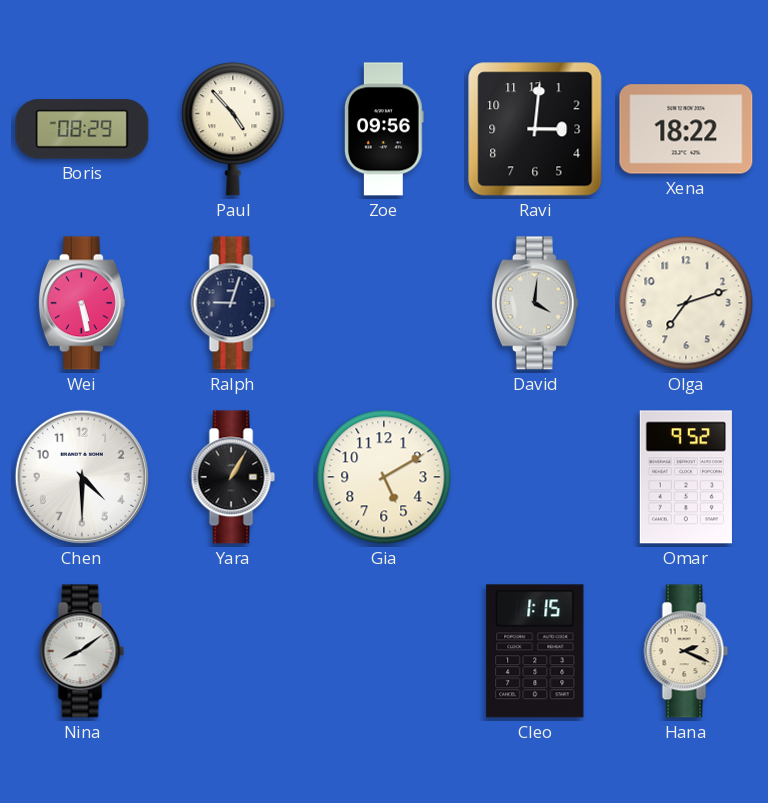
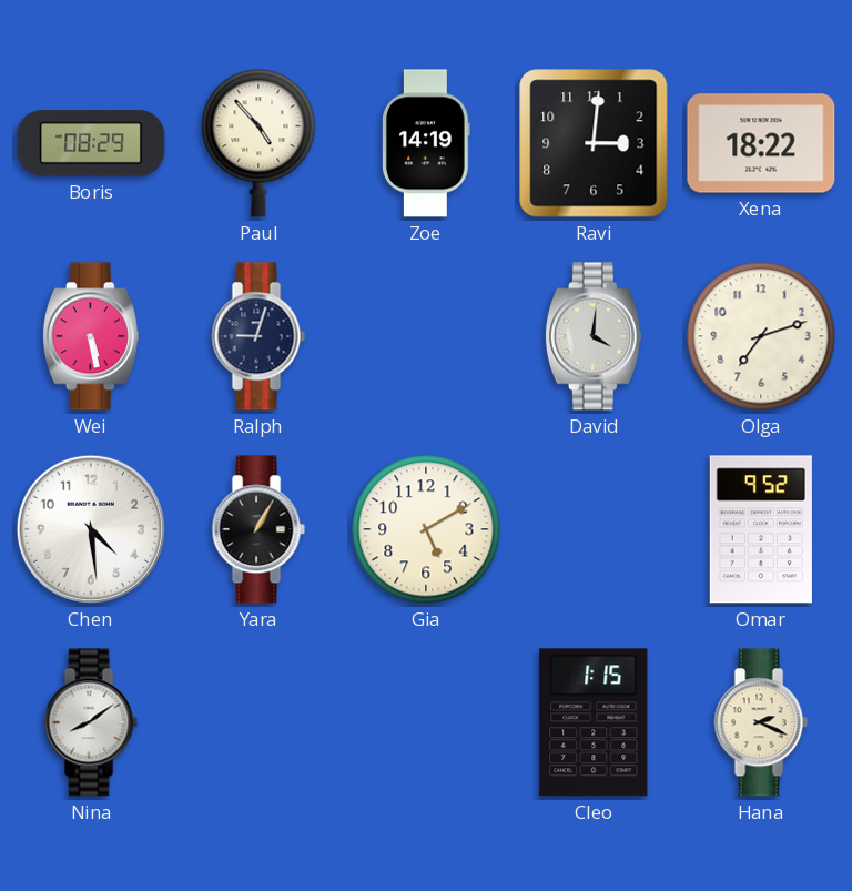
Zoe: 09:56 -> 14:19 (427, 143)
Chen: 4:30 -> 4:29 (91, 529)
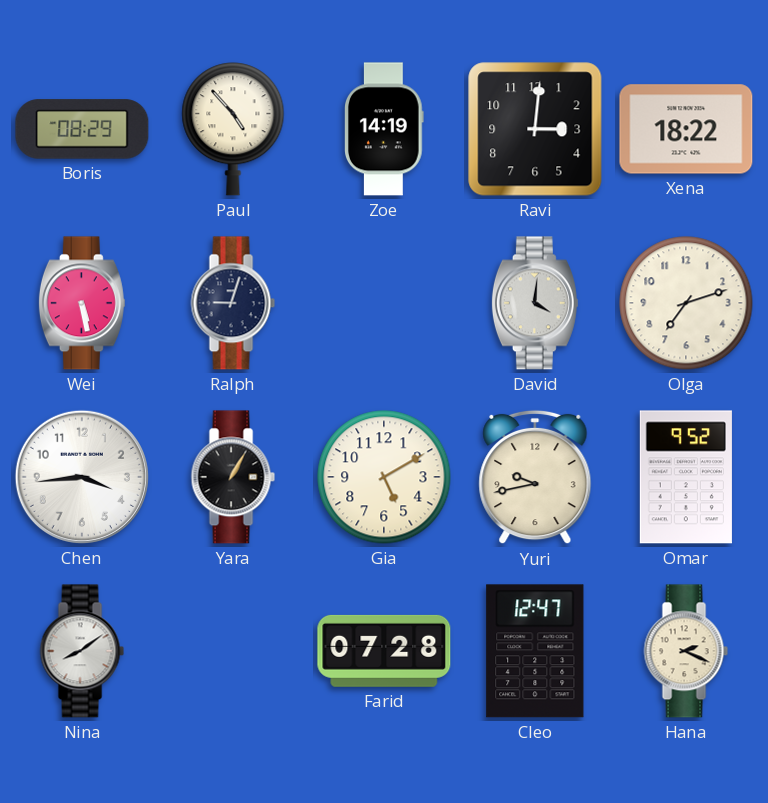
Chen: 4:29 -> 3:44 (82, 477)
Yuri: none -> 9:43 (535, 477)
Farid: none -> 07:28 (384, 651)
Cleo: 1:15 -> 12:47 (535, 651)
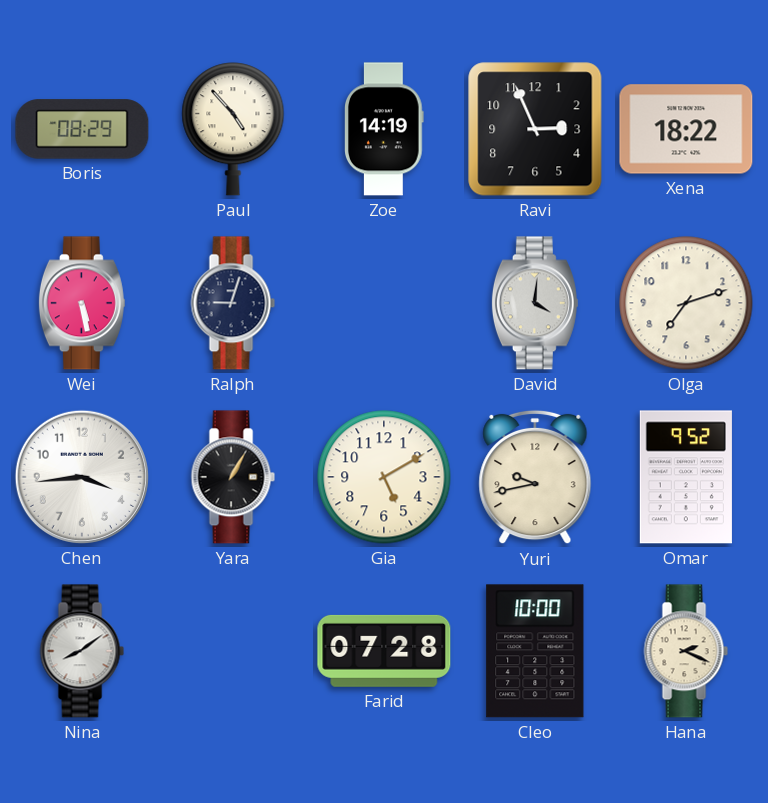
Ravi: 3:01 -> 2:56 (535, 129)
Cleo: 12:47 -> 10:00 (535, 651)
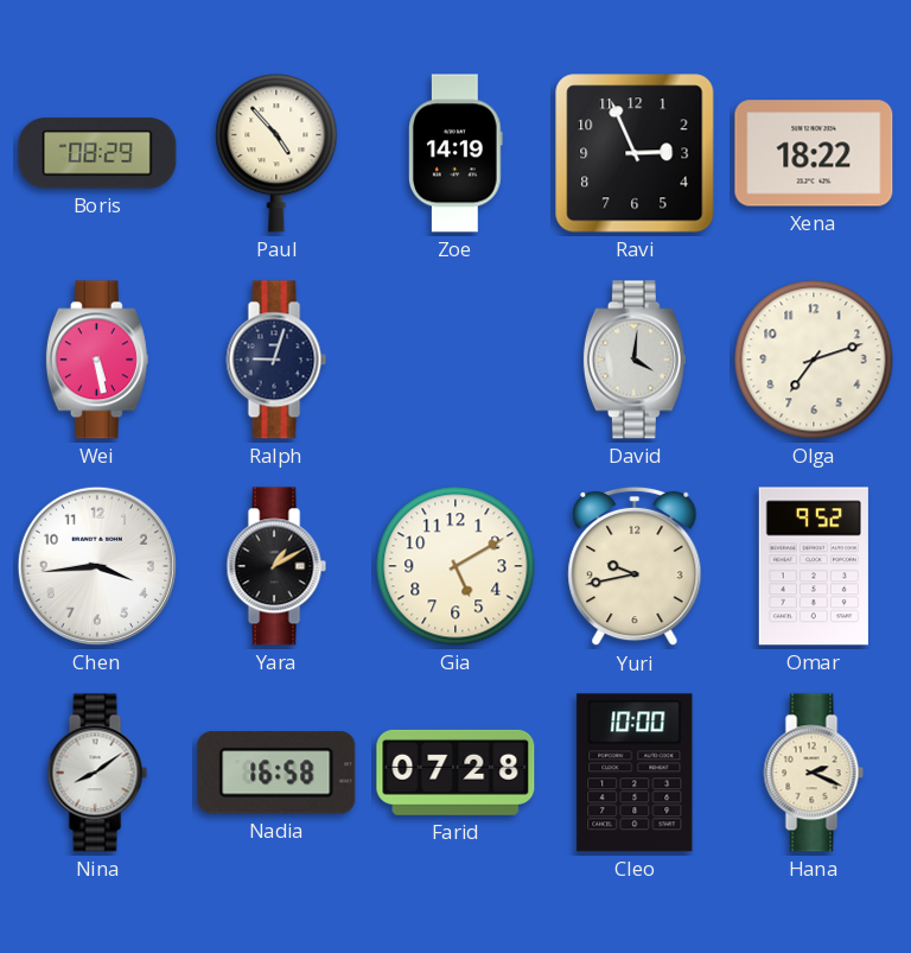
Yara: 1:05 -> 1:10 (276, 566)
Nadia: none -> 16:58 (276, 773)
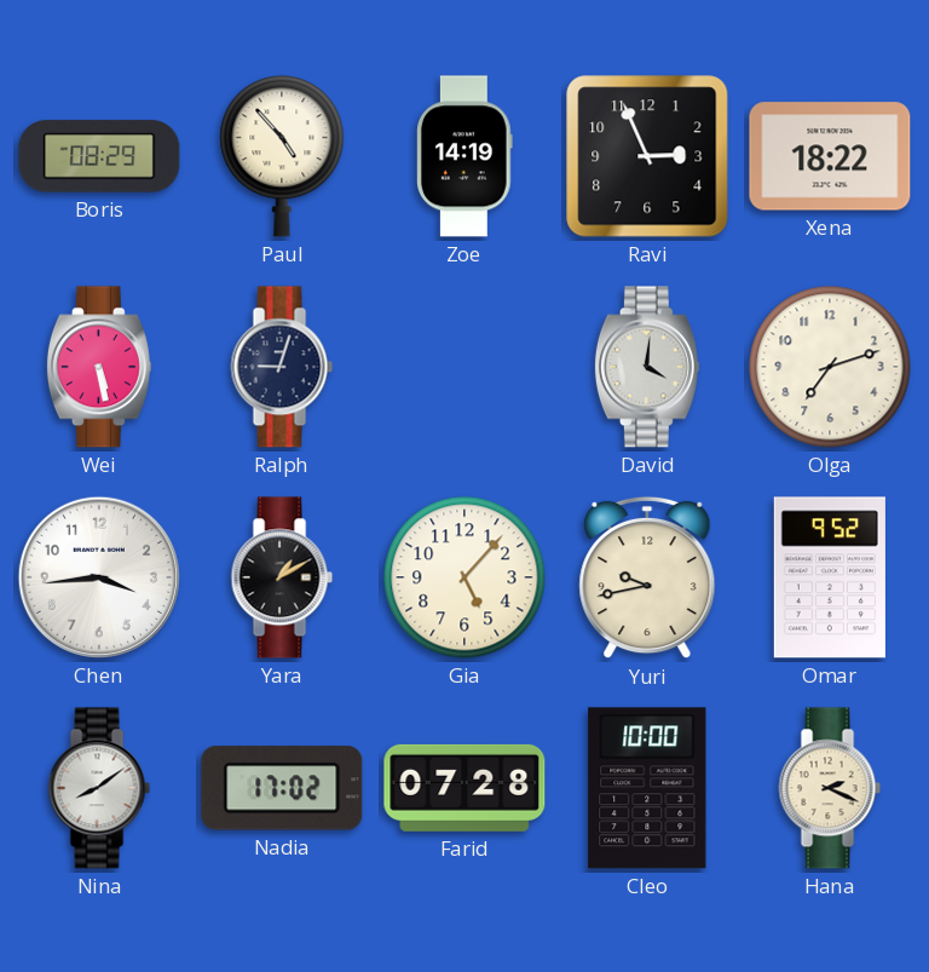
Gia: 5:10 -> 5:07 (464, 577)
Nadia: 16:58 -> 17:02 (282, 788)
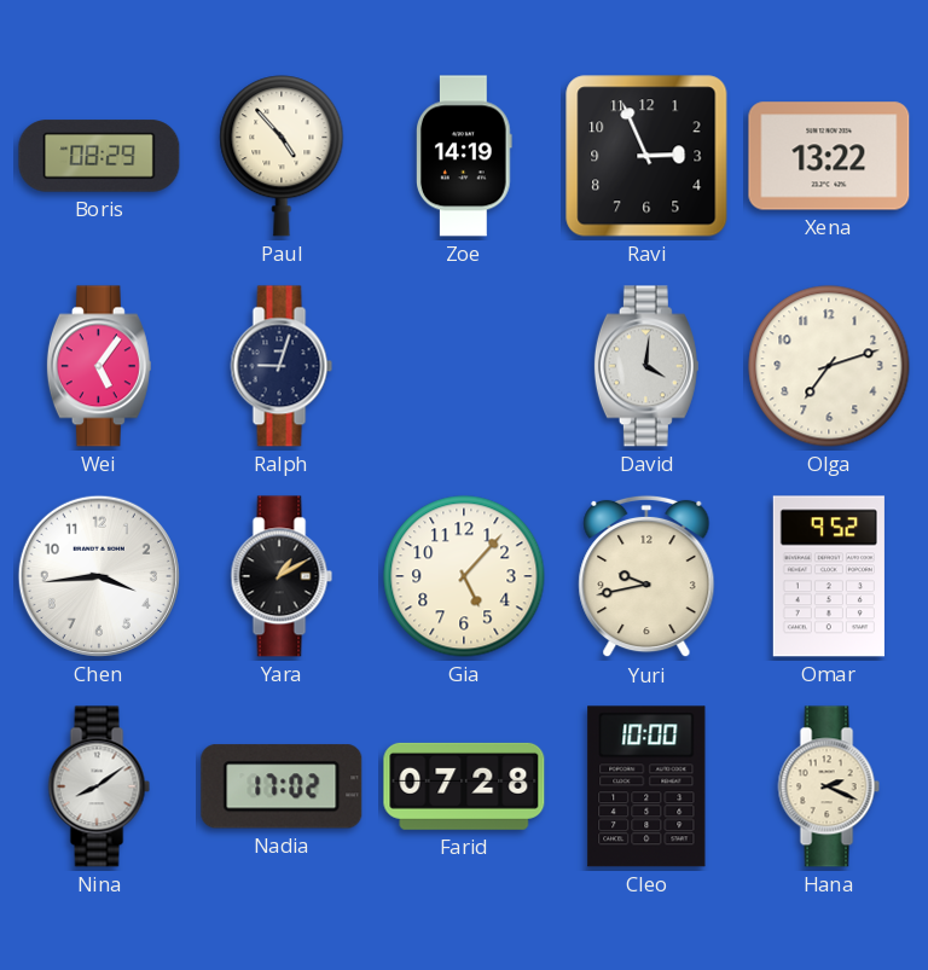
Xena: 18:22 -> 13:22 (829, 156)
Wei: 5:28 -> 5:06 (99, 366)
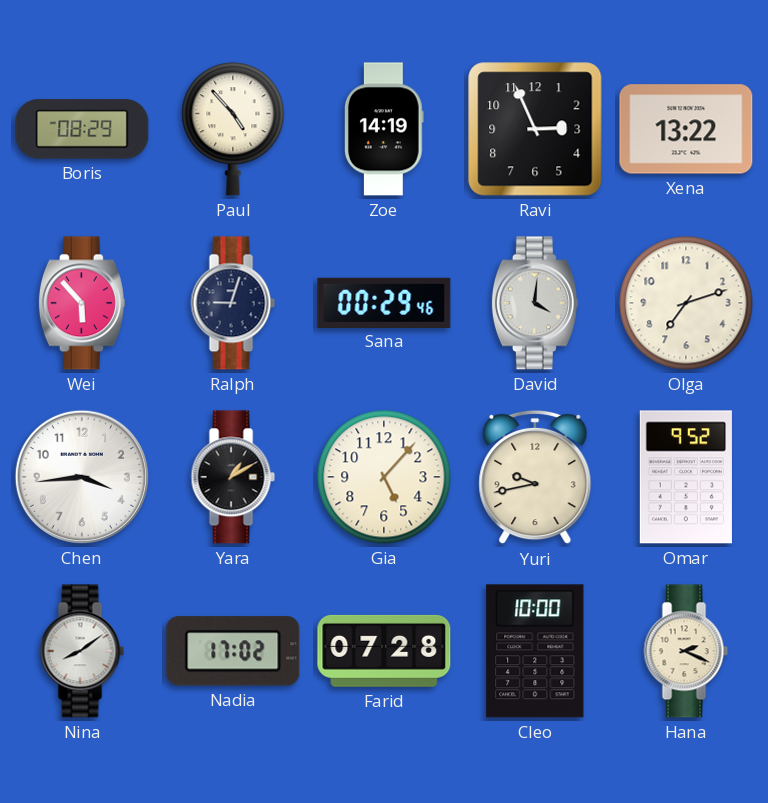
Wei: 5:06 -> 5:53 (82, 303)
Sana: none -> 00:29 (384, 302)
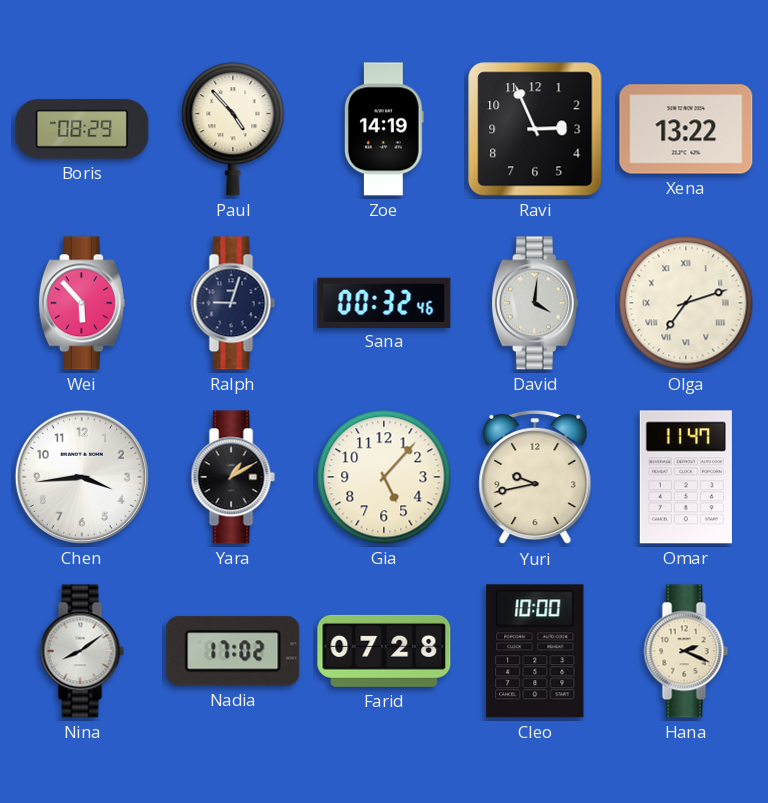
Sana: 00:29 -> 00:32 (384, 302)
Olga numerals: Arabic -> Roman (686, 303)
Omar: 9:52 -> 11:47 (686, 477)
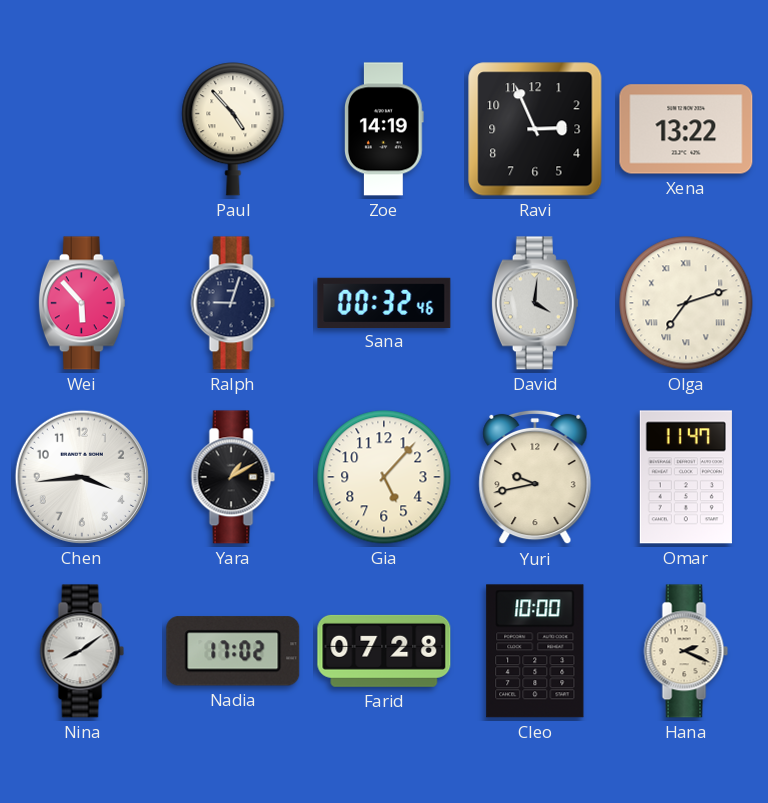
Boris: 08:29 -> none (82, 129)
